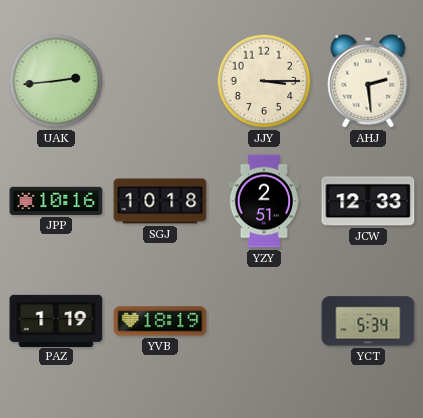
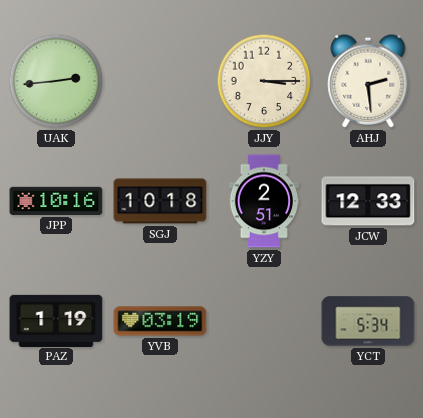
YVB: 18:19 -> 03:19 (160, 321)
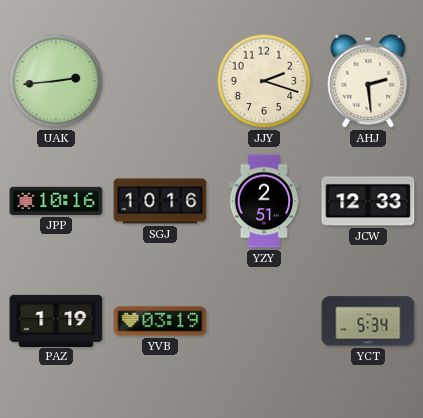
JJY: 3:15 -> 2:18 (264, 81)
SGJ: 10:18 -> 10:16 (160, 201)
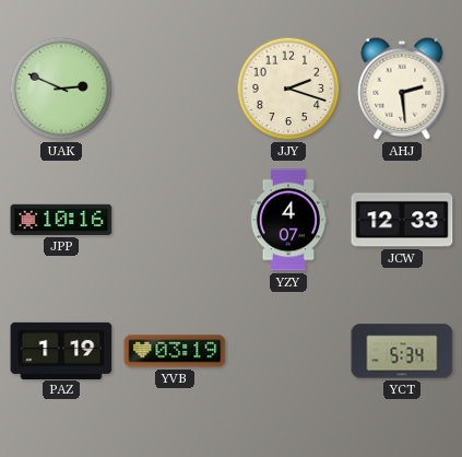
UAK: 2:44 -> 2:49 (61, 89)
SGJ: 10:16 -> none (160, 201)
YZY: 2:51 -> 4:07 (288, 220)
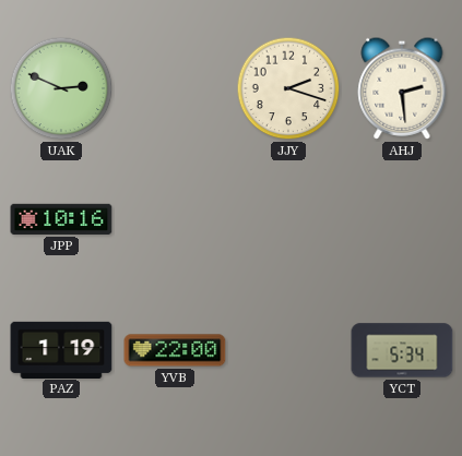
YZY: 4:07 -> none (288, 220)
JCW: 12:33 -> none (402, 220)
YVB: 03:19 -> 22:00 (175, 350)
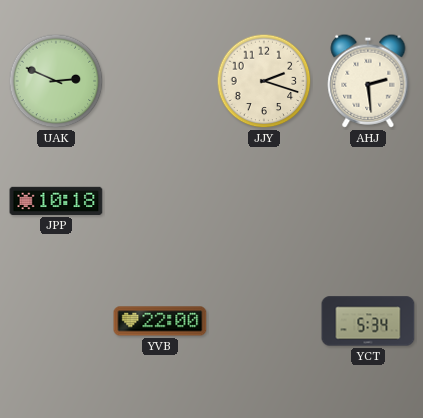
JPP: 10:16 -> 10:18 (56, 201)
PAZ: 1:19 -> none (61, 349)
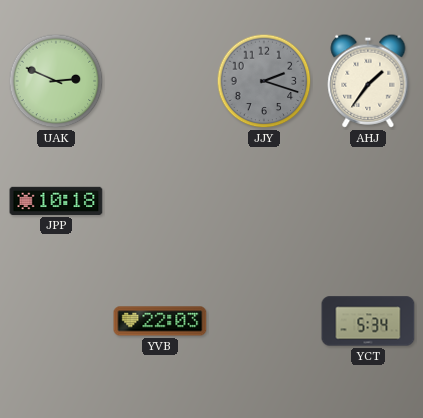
JJY dial: cream -> grey (264, 81)
AHJ: 2:29 -> 1:36 (368, 81)
YVB: 22:00 -> 22:03 (160, 321)
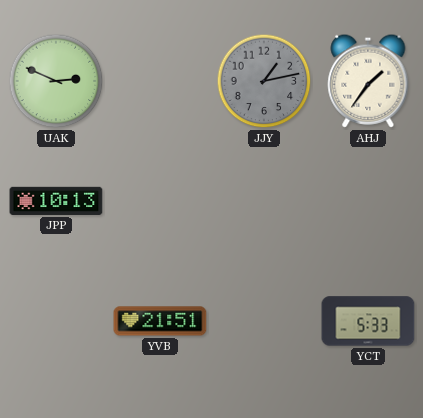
JJY: 2:18 -> 1:13 (264, 81)
JPP: 10:18 -> 10:13 (56, 201)
YVB: 22:03 -> 21:51 (160, 321)
YCT: 5:34 -> 5:33 (368, 321)
